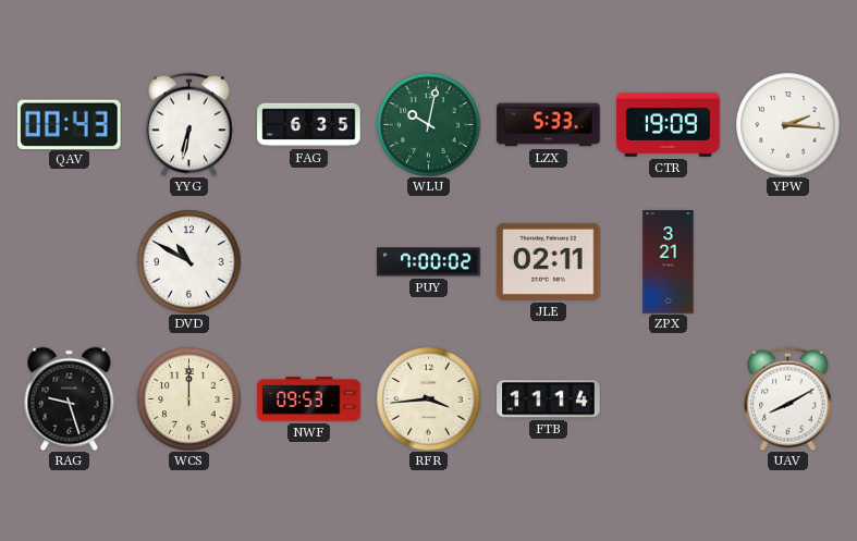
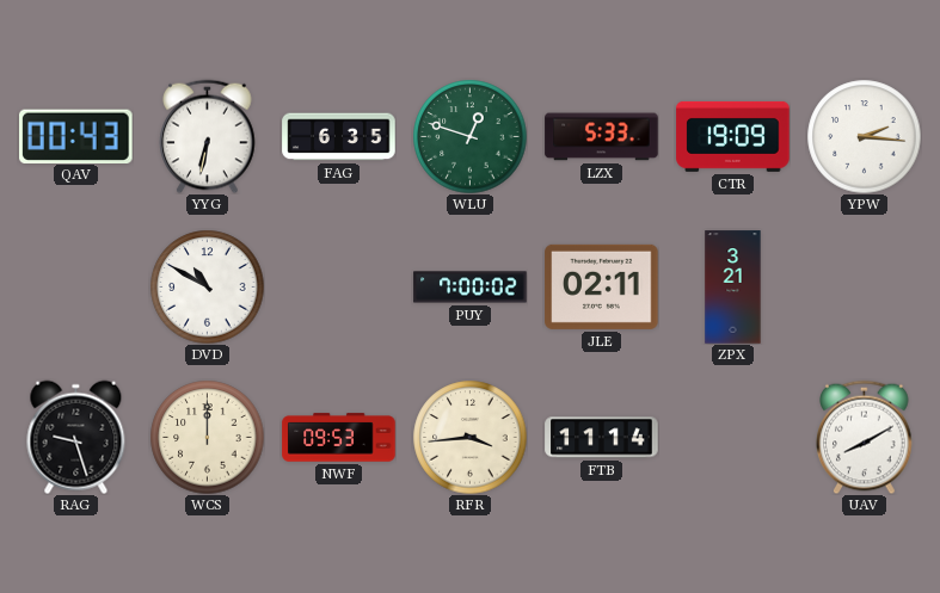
WLU: 10:02 -> 12:48 (469, 136)
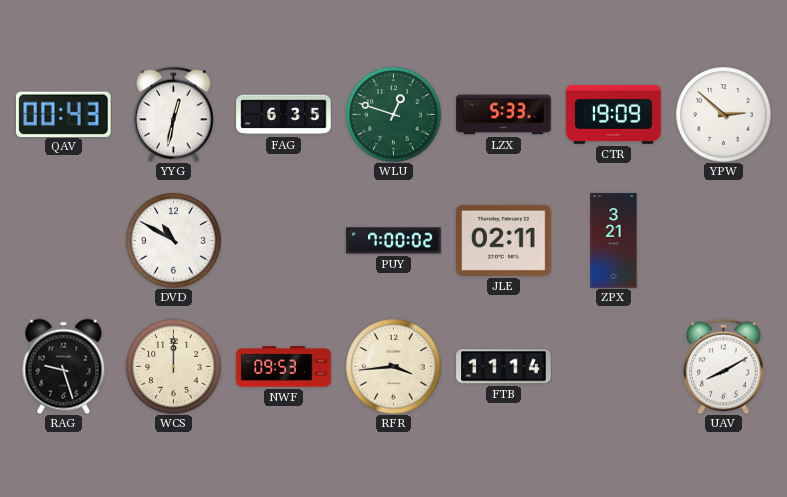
YYG: 6:32 -> 12:32 (174, 114)
YPW: 2:16 -> 2:52 (723, 114)
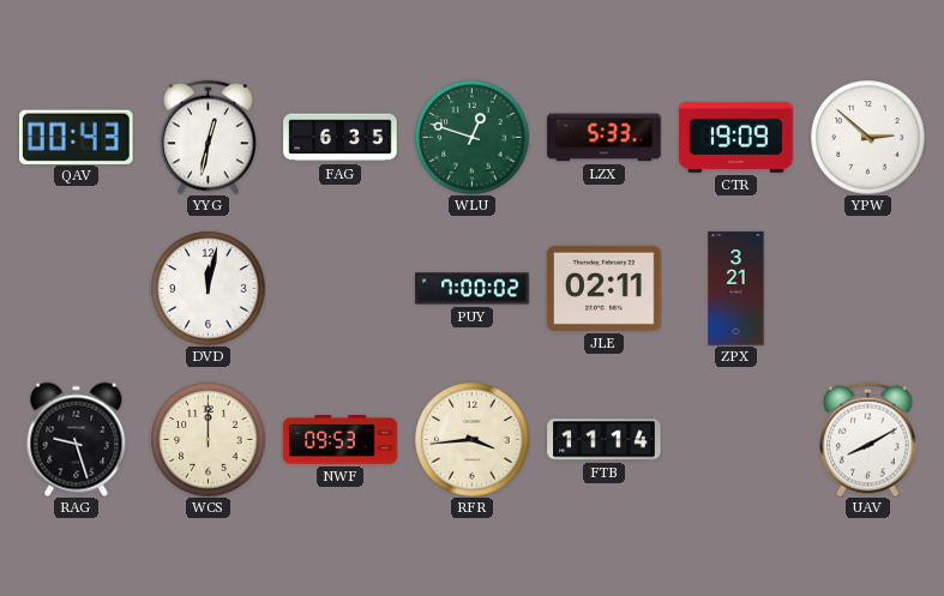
DVD: 10:50 -> 12:02 (208, 288)
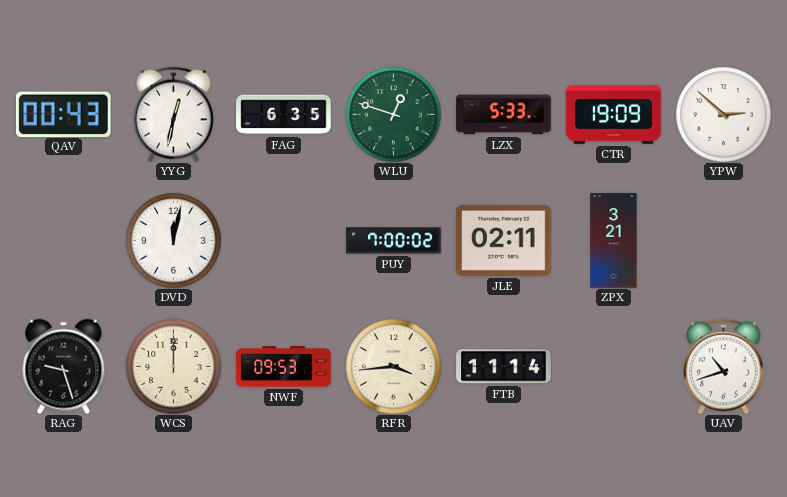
UAV: 8:10 -> 10:42 (724, 366)
